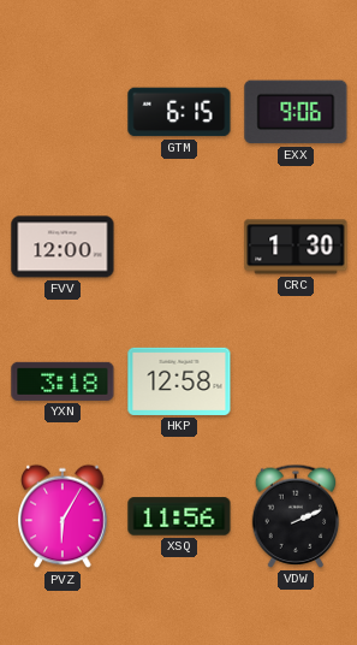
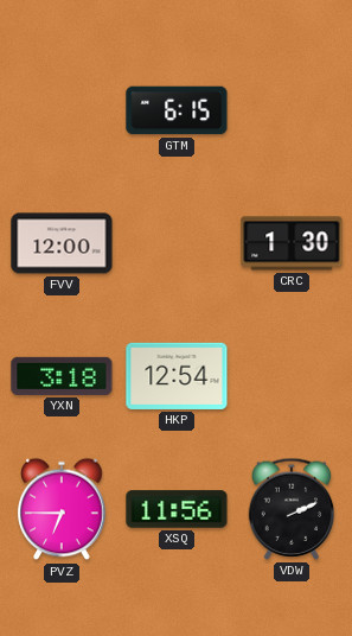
EXX: 9:06 -> none (296, 112)
HKP: 12:58 -> 12:54 (177, 376)
PVZ: 6:05 -> 6:45 (62, 509)
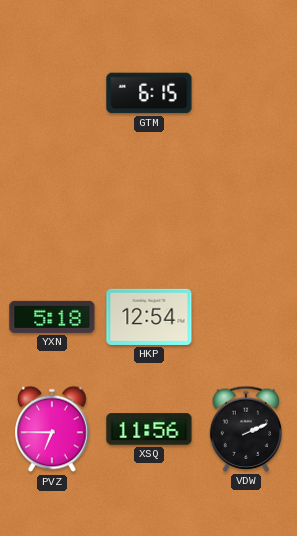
FVV: 12:00 -> none (62, 243)
CRC: 1:30 -> none (292, 243)
YXN: 3:18 -> 5:18 (52, 317)
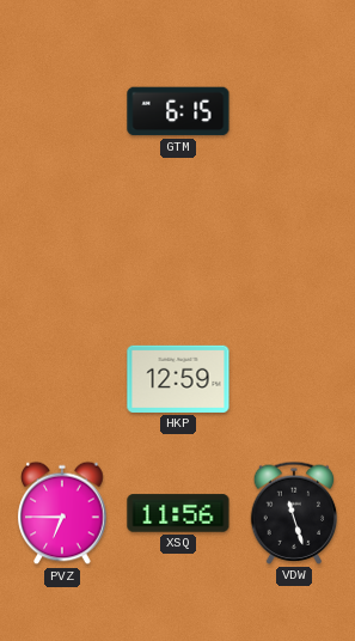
YXN: 5:18 -> none (52, 317)
HKP: 12:54 -> 12:59 (178, 379)
VDW: 2:11 -> 11:27 (294, 513)
